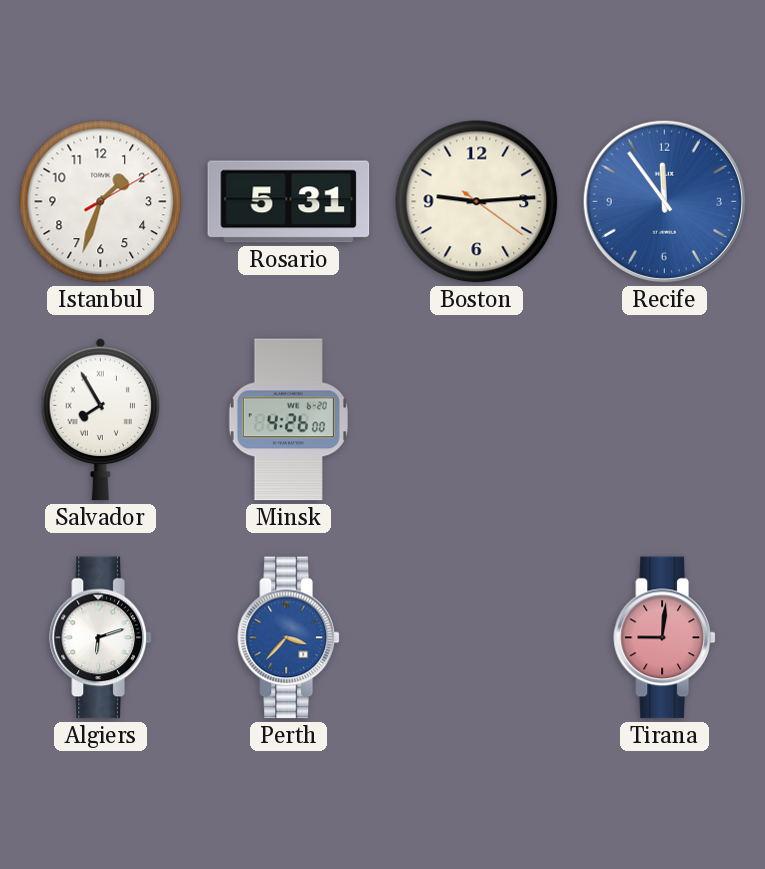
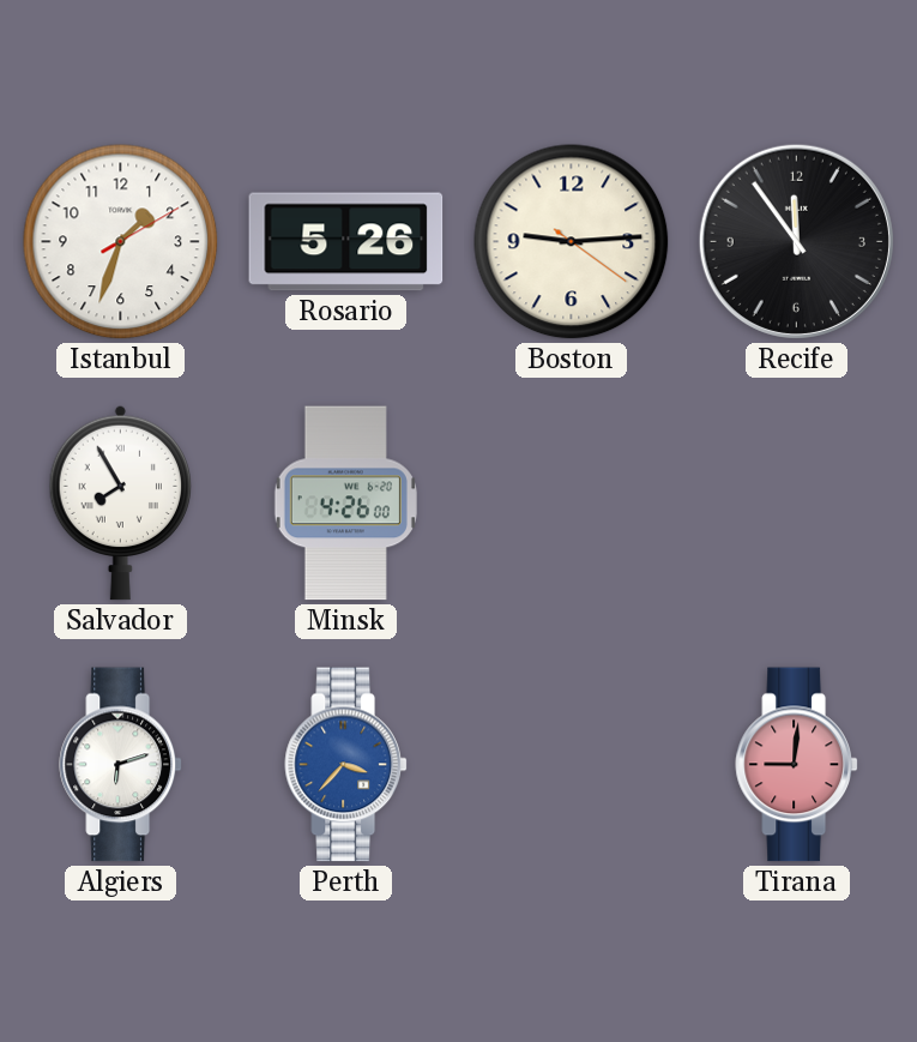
Rosario: 5:31 -> 5:26 (346, 242)
Recife dial: blue -> black (796, 241)
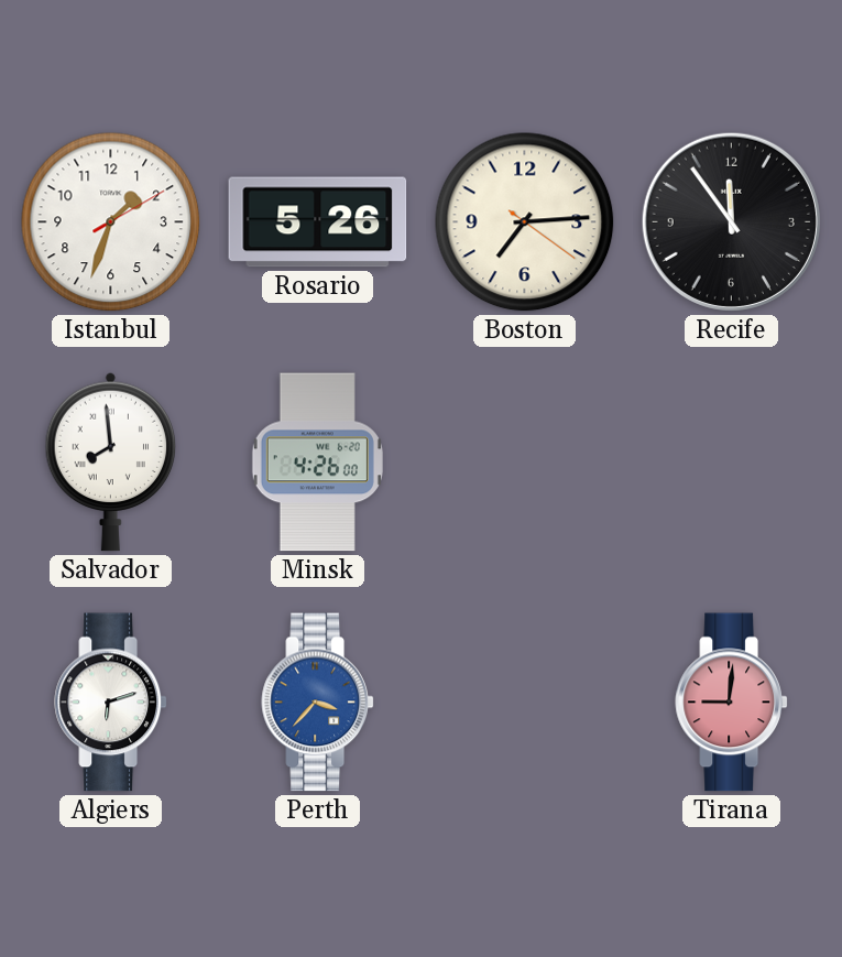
Boston: 9:14 -> 7:14 (525, 222)
Salvador: 7:55 -> 7:59 (111, 461)
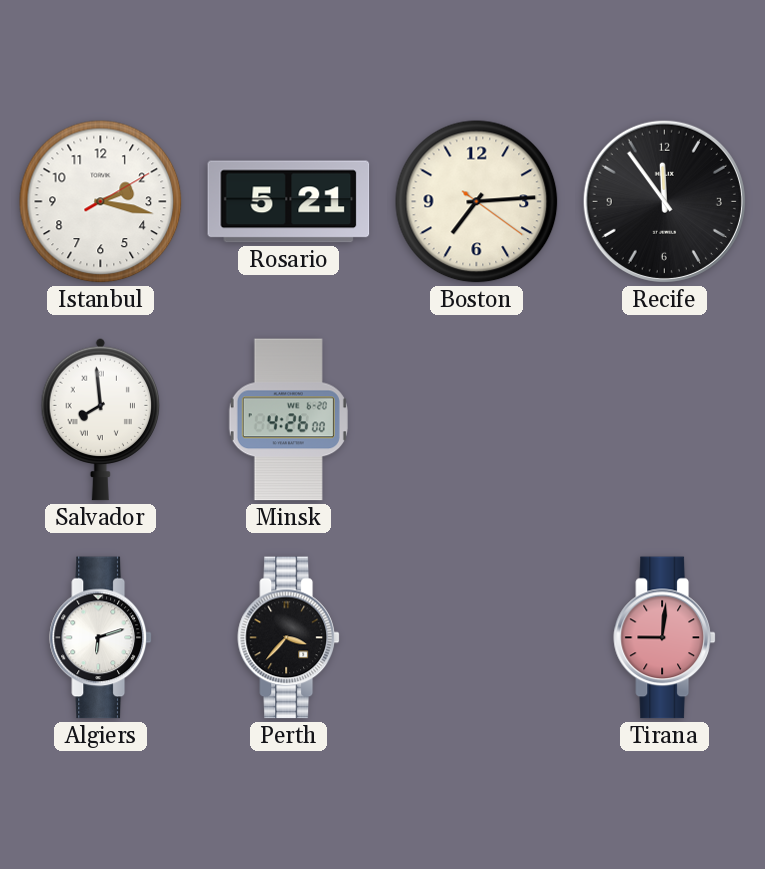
Istanbul: 1:33 -> 2:17 (101, 202)
Rosario: 5:26 -> 5:21 (289, 202)
Perth dial: blue -> black (288, 638)
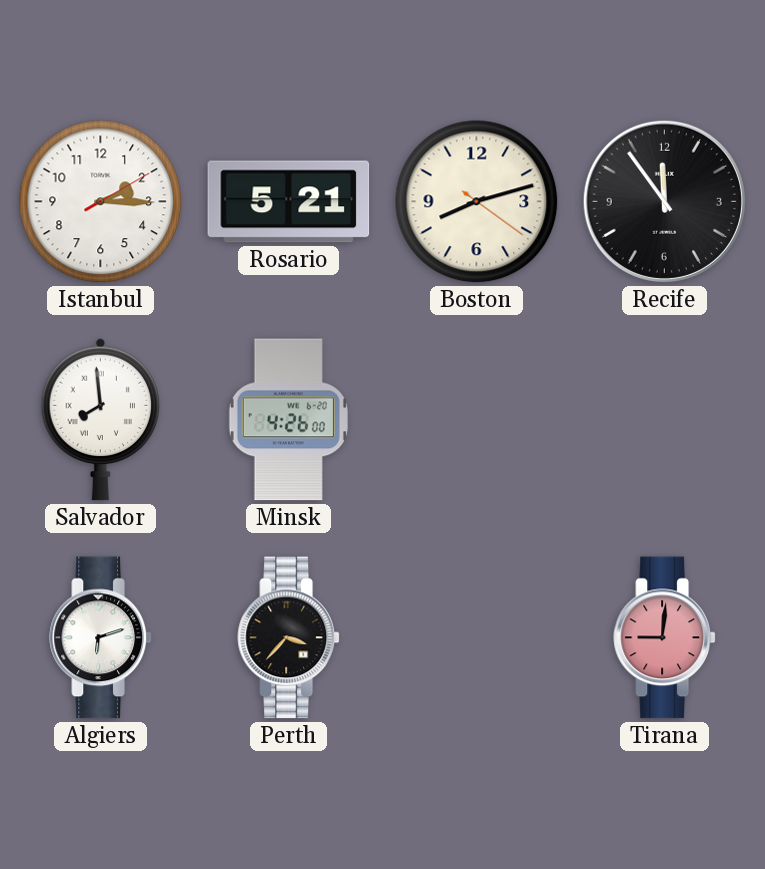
Istanbul: 2:17 -> 2:15 (101, 202)
Boston: 7:14 -> 8:12 (477, 202)
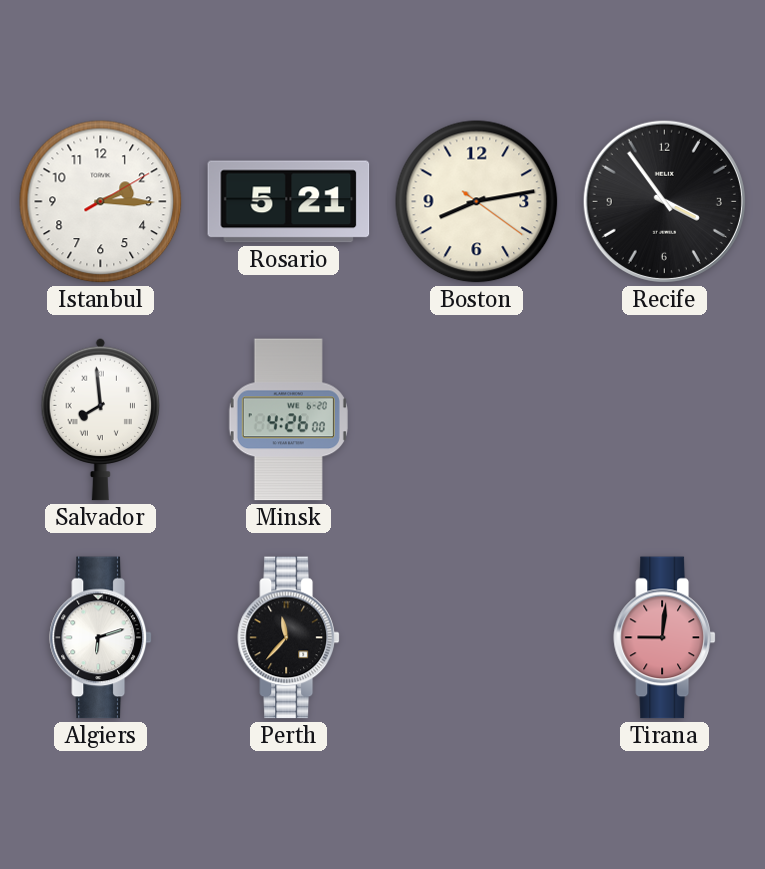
Boston: 8:12 -> 8:13 (477, 202)
Recife: 11:54 -> 3:54 (664, 201)
Perth: 3:37 -> 11:37 (288, 638)
